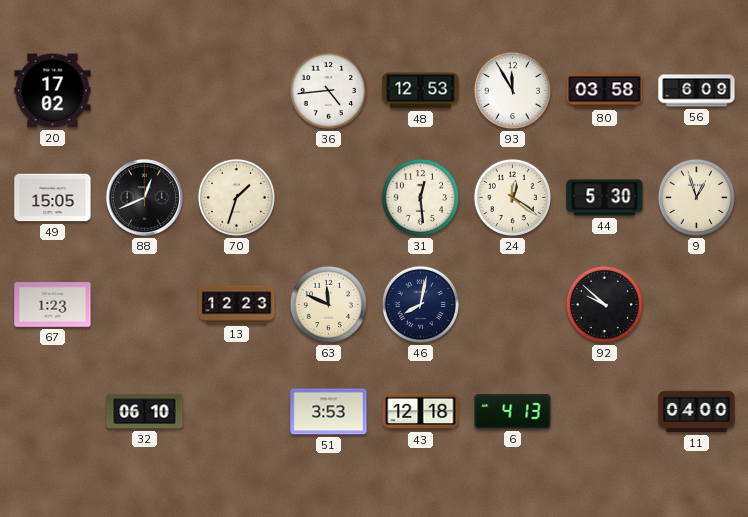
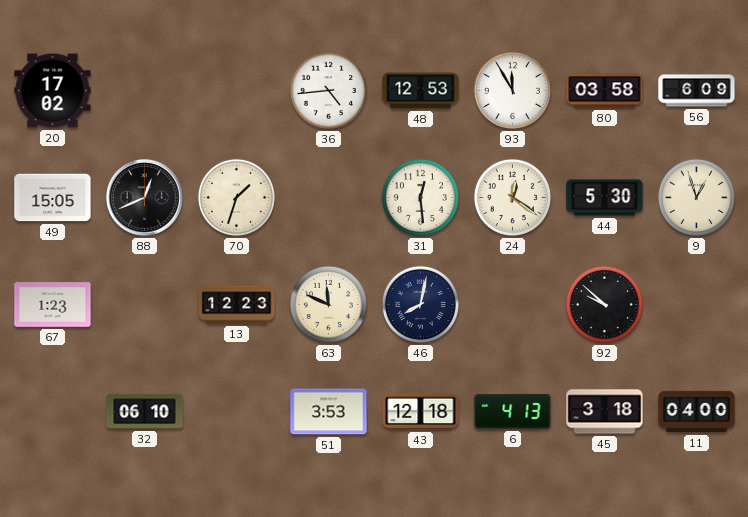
45: none -> 3:18 (605, 412)
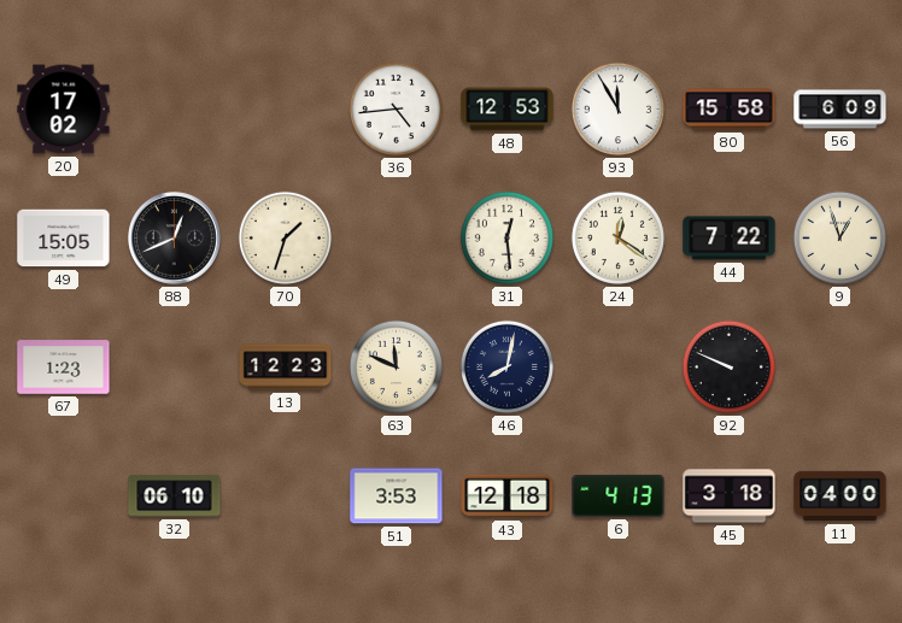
80: 03:58 -> 15:58 (730, 110)
44: 5:30 -> 7:22 (730, 239)
92: 9:52 -> 9:49 (728, 366)
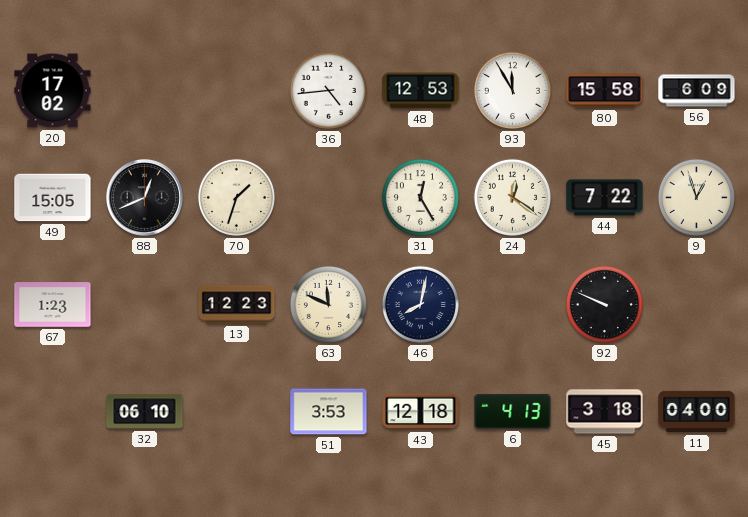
31: 12:29 -> 12:25 (420, 197)
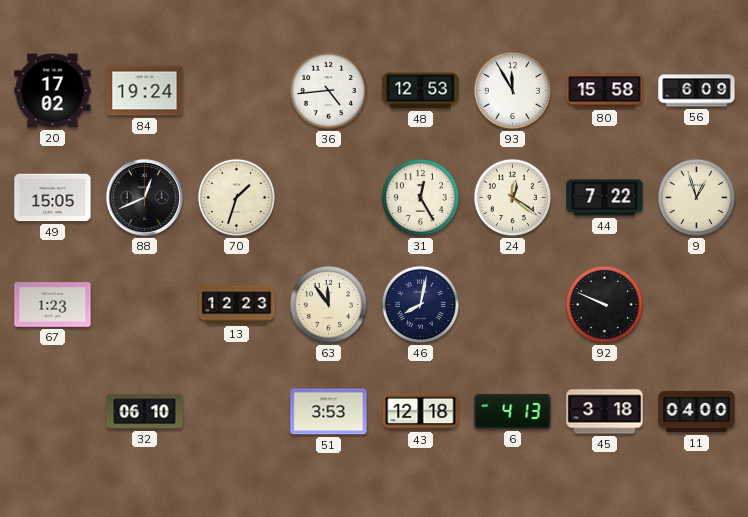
84: none -> 19:24 (145, 91)
63: 11:49 -> 11:54 (328, 304)
